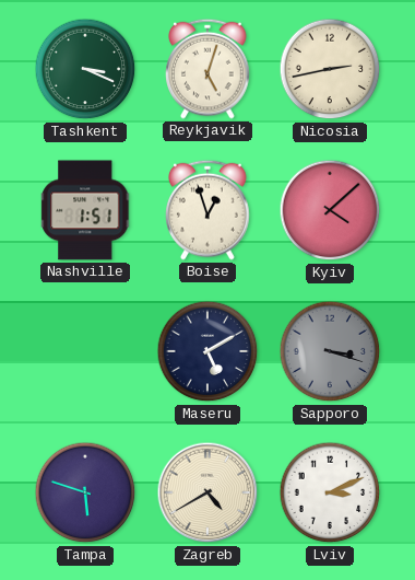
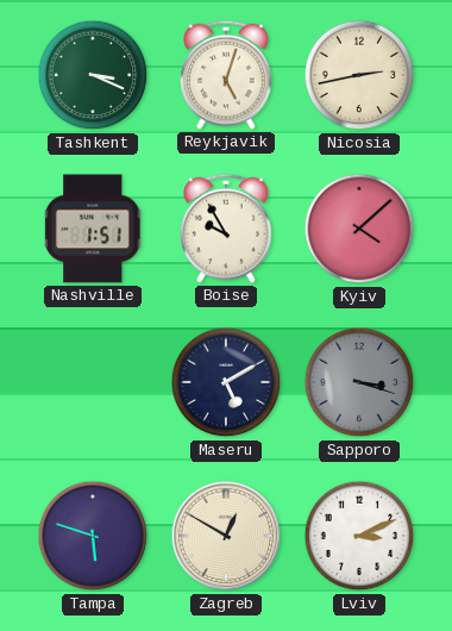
Boise: 12:57 -> 9:55 (226, 229)
Zagreb: 4:40 -> 12:50 (226, 536)
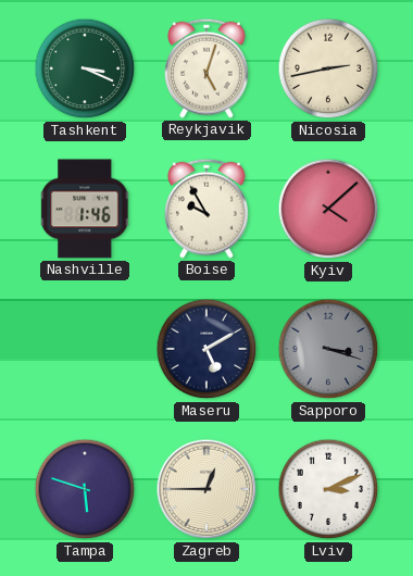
Nashville: 1:51 -> 1:46 (86, 209)
Zagreb: 12:50 -> 12:45 (206, 489)
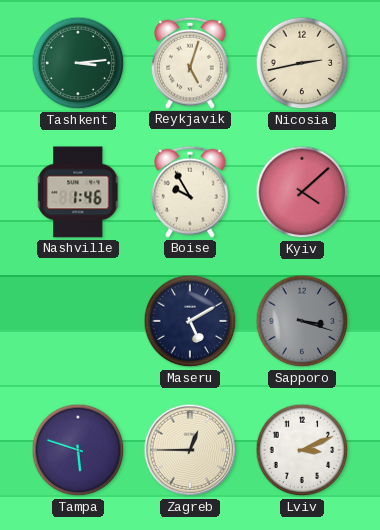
Tashkent: 3:19 -> 3:14 (78, 63)
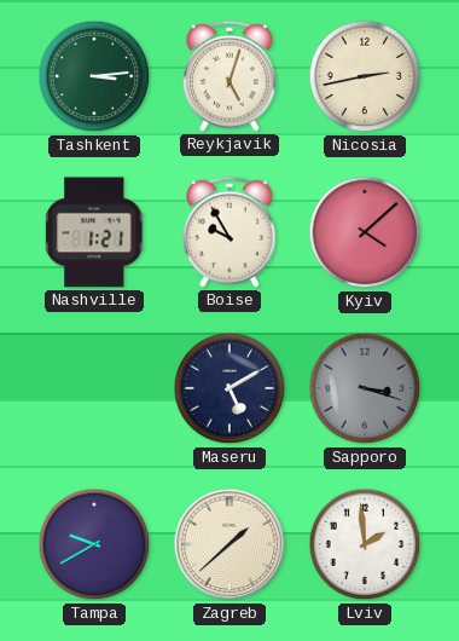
Nashville: 1:46 -> 1:21 (95, 232)
Tampa: 5:48 -> 9:40 (94, 544)
Zagreb: 12:45 -> 1:38 (230, 544)
Lviv: 3:11 -> 1:59 (365, 544)
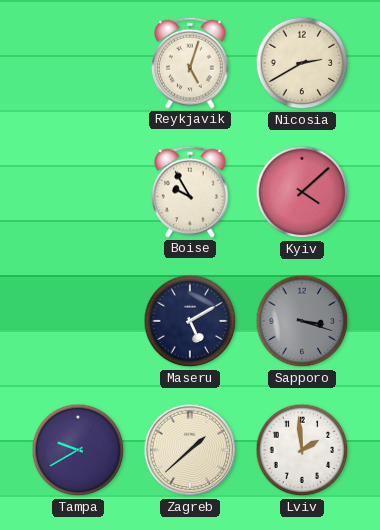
Tashkent: 3:14 -> none (94, 76)
Nicosia: 2:43 -> 2:40 (302, 63)
Nashville: 1:21 -> none (95, 232)
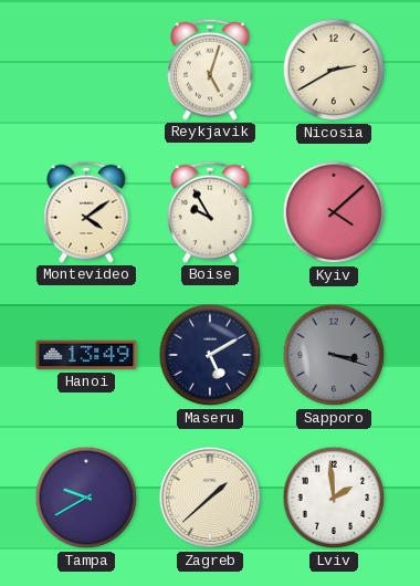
Montevideo: none -> 4:09 (86, 212)
Hanoi: none -> 13:49 (86, 355)
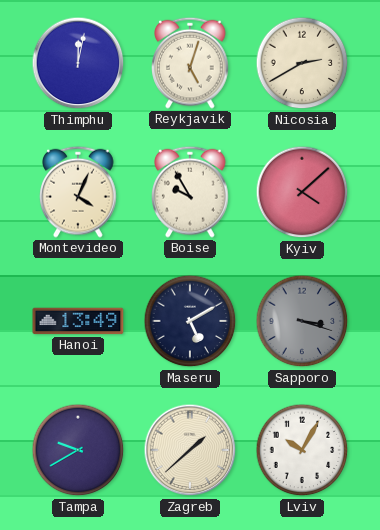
Thimphu: none -> 12:02 (78, 63)
Montevideo: 4:09 -> 4:04 (78, 192)
Lviv: 1:59 -> 10:05 (302, 450)
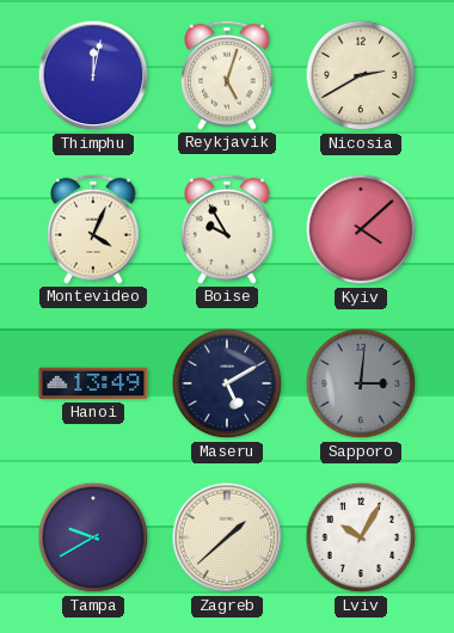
Sapporo: 3:18 -> 3:01 (361, 383)
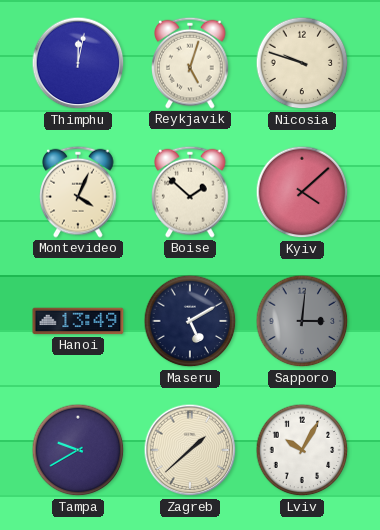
Nicosia: 2:40 -> 9:48 (302, 63)
Boise: 9:55 -> 1:52 (190, 192)
